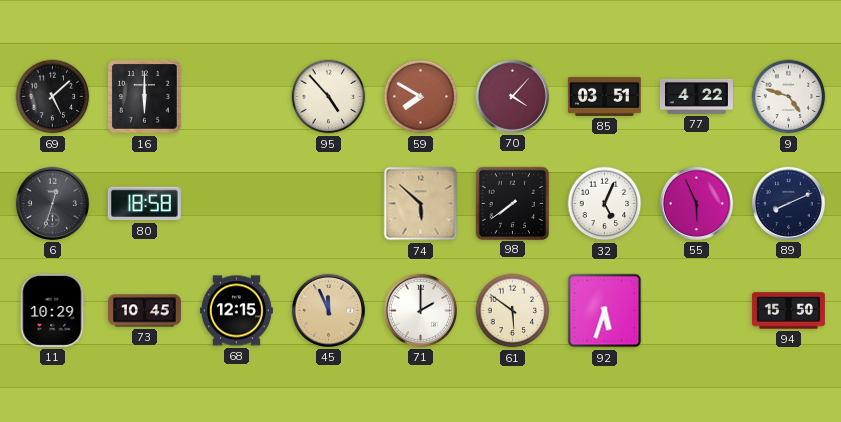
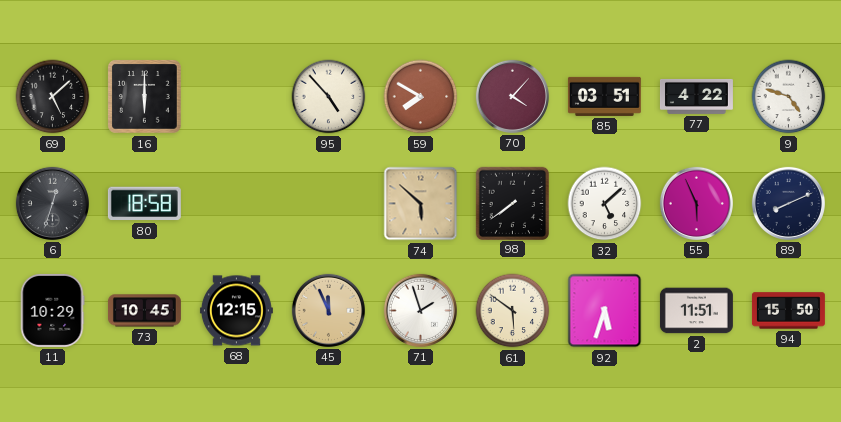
32: 5:04 -> 5:08 (605, 204)
71: 2:00 -> 1:57 (420, 310)
2: none -> 11:51 (696, 311)
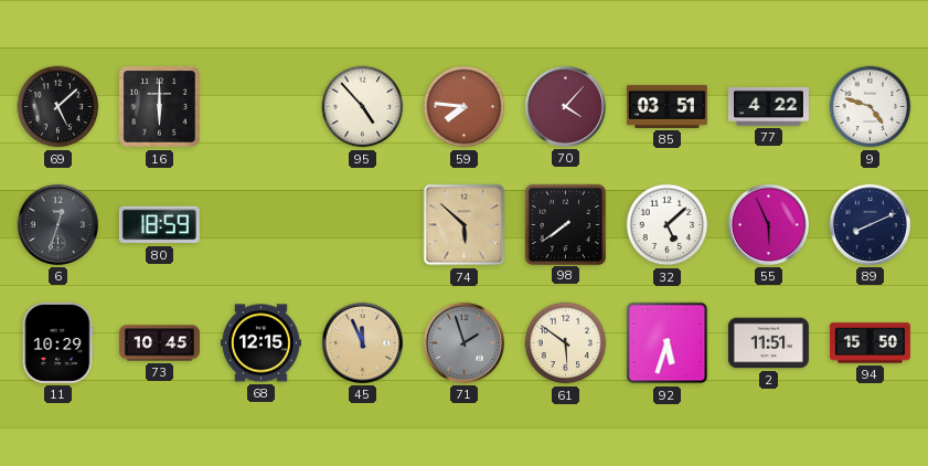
59: 7:50 -> 7:46 (465, 107)
80: 18:58 -> 18:59 (159, 225)
71 dial: white -> grey (463, 342)
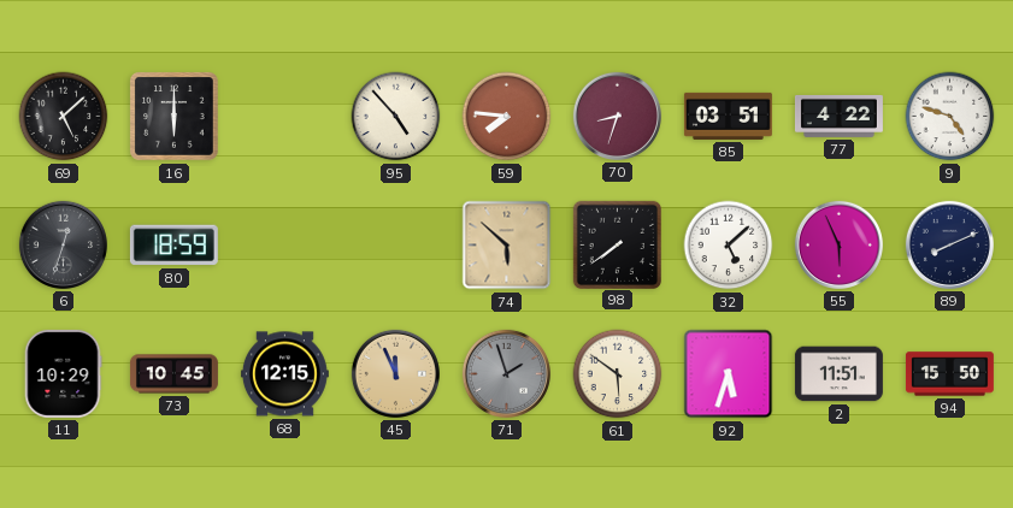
70: 4:07 -> 8:33 (617, 116)
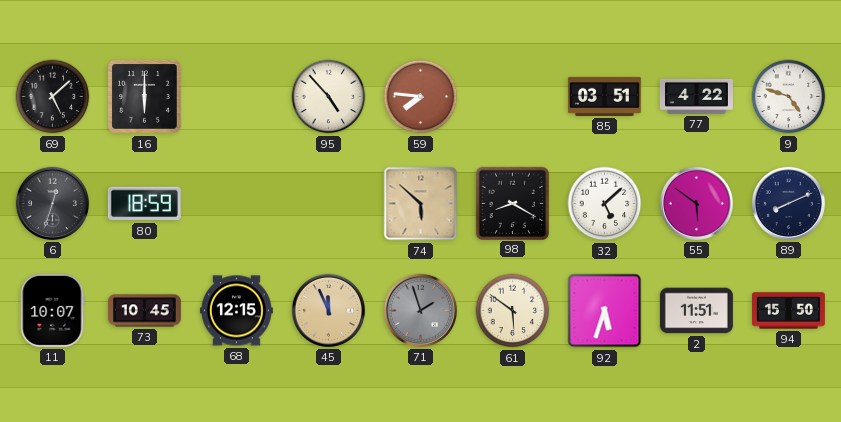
70: 8:33 -> none (617, 116)
98: 7:39 -> 8:20 (512, 203)
55: 5:56 -> 5:51 (696, 203)
11: 10:29 -> 10:07 (52, 310)
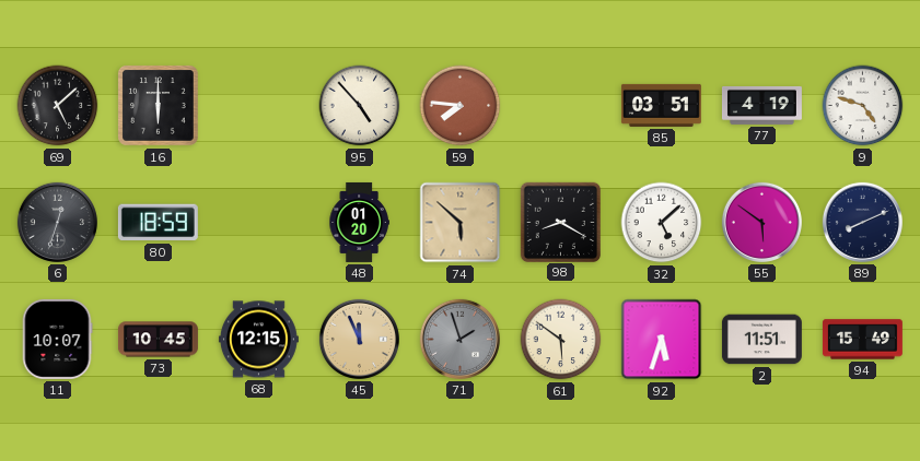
77: 4:22 -> 4:19 (761, 105)
48: none -> 01:20 (359, 222)
94: 15:50 -> 15:49 (862, 340)
